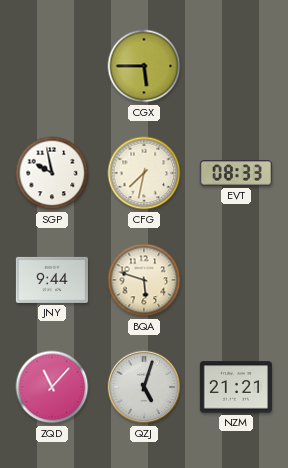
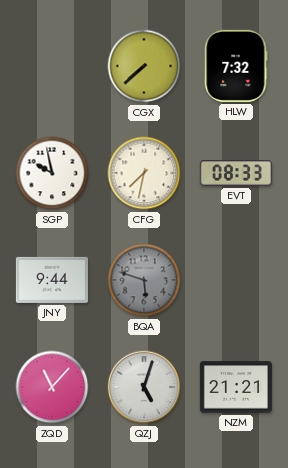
CGX: 5:45 -> 7:38 (144, 66)
HLW: none -> 7:32 (236, 66)
BQA dial: cream -> grey (144, 280)
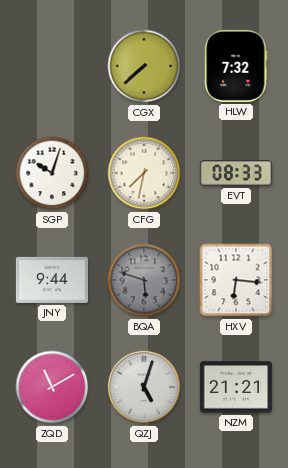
SGP: 9:58 -> 10:03 (52, 173)
HXV: none -> 6:16 (236, 280)
ZQD: 11:07 -> 11:10 (52, 387)
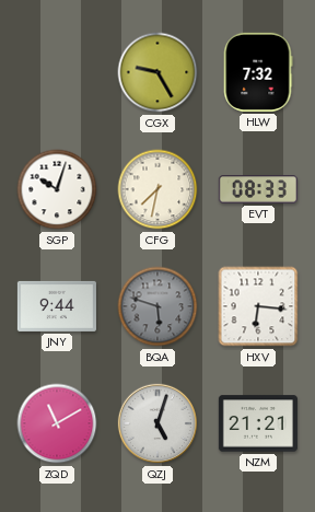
CGX: 7:38 -> 9:25 (157, 72)
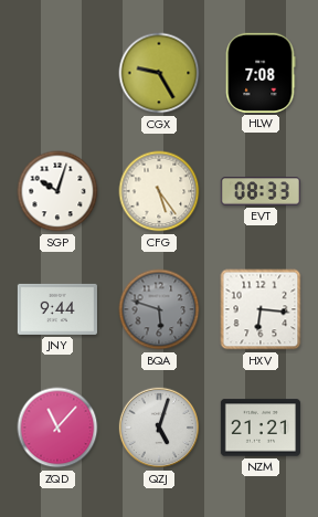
HLW: 7:32 -> 7:08 (261, 73)
CFG: 7:32 -> 5:24 (159, 191)
ZQD: 11:10 -> 11:07 (57, 428)
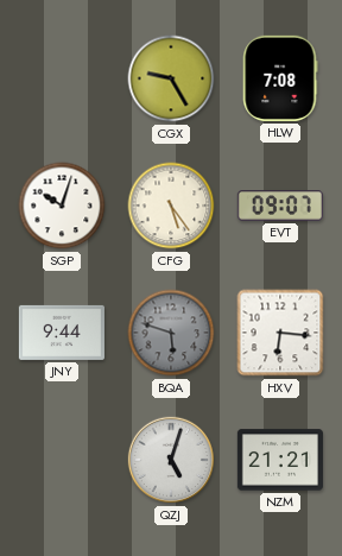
EVT: 08:33 -> 09:07 (280, 206)
ZQD: 11:07 -> none (57, 428)
